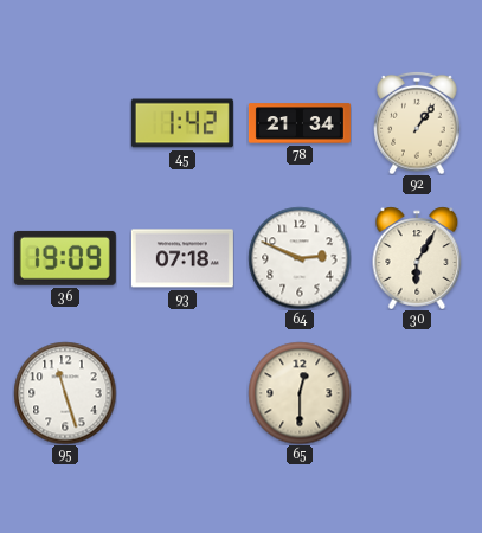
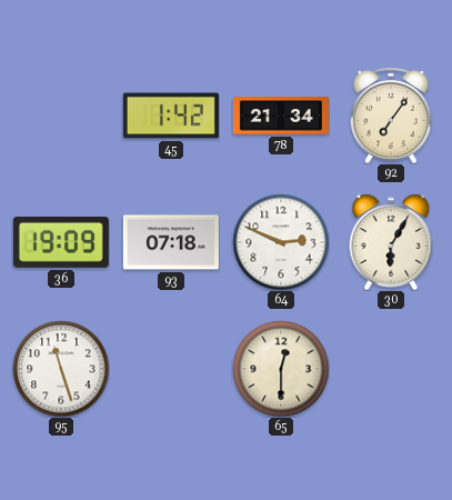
92: 1:06 -> 7:06 (391, 116)
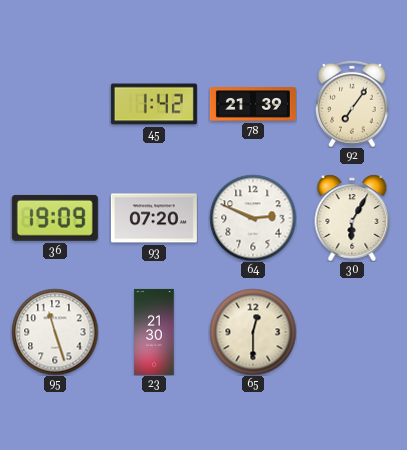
78: 21:34 -> 21:39 (253, 104)
93: 07:18 -> 07:20 (154, 218)
23: none -> 21:30 (154, 332)
